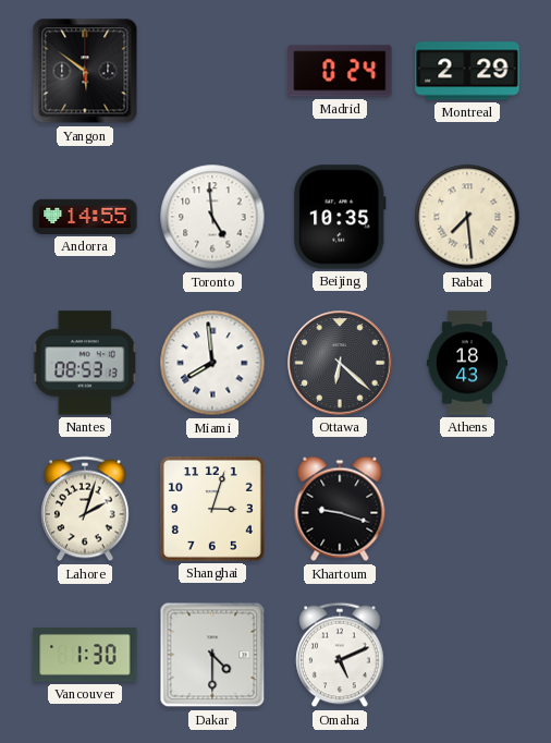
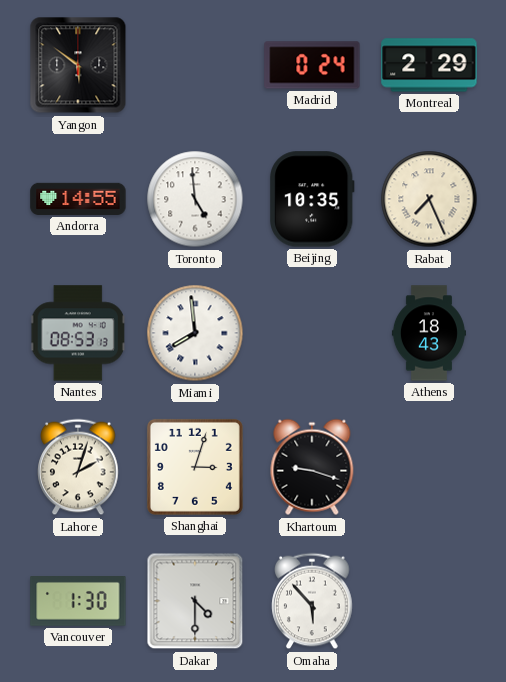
Rabat: 7:29 -> 7:26 (429, 199)
Ottawa: 6:22 -> none (340, 363)
Omaha: 5:11 -> 5:53 (312, 601)
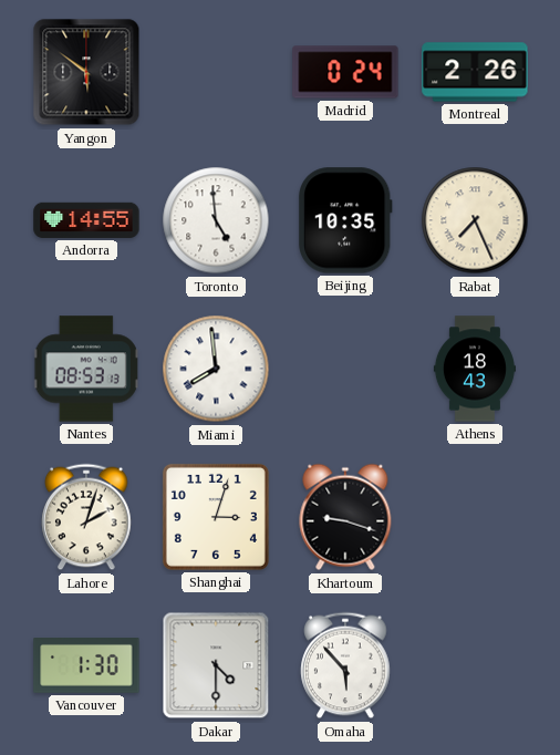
Montreal: 2:29 -> 2:26 (475, 72)
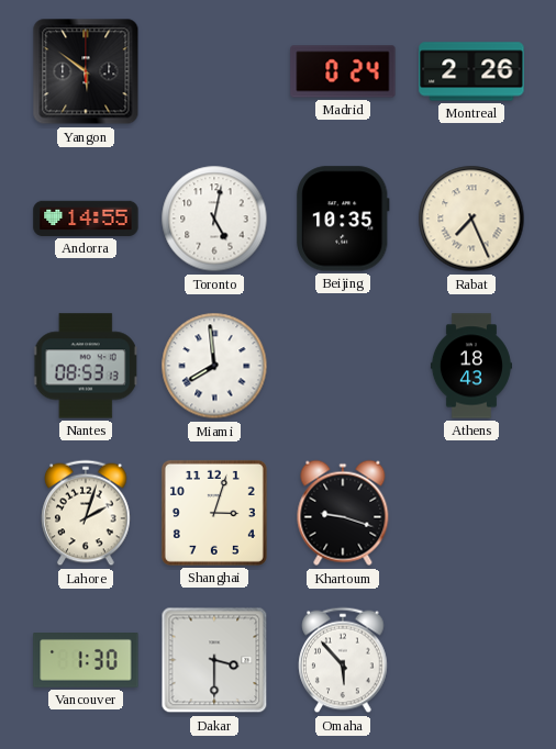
Toronto: 4:59 -> 5:02 (214, 219)
Dakar: 4:30 -> 3:30 (214, 660)
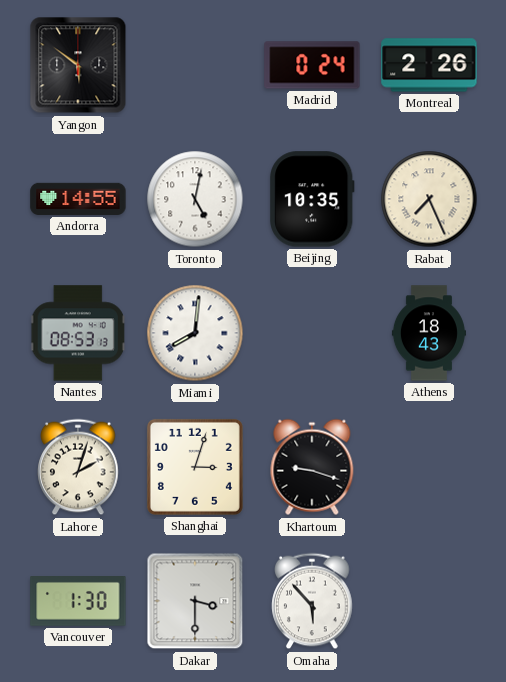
Miami: 7:59 -> 8:01 (195, 333)
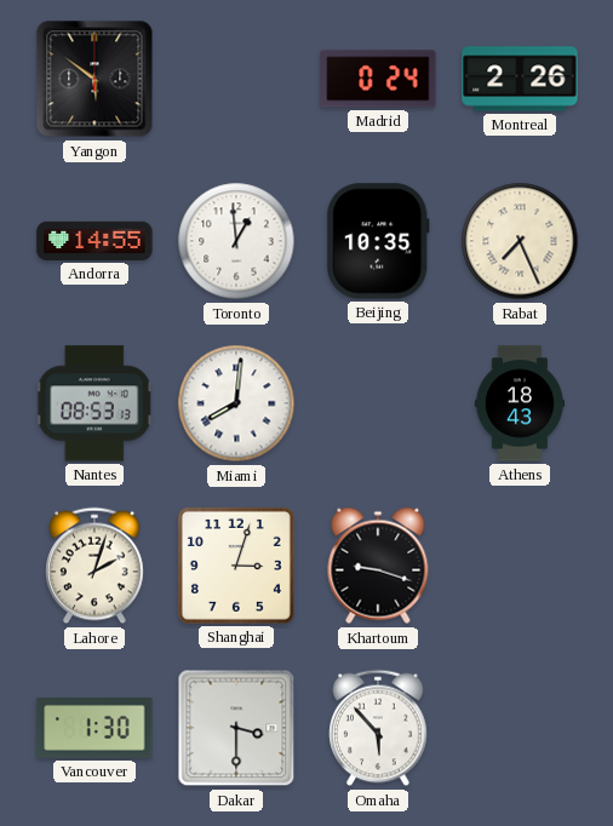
Toronto: 5:02 -> 12:59 (236, 241)
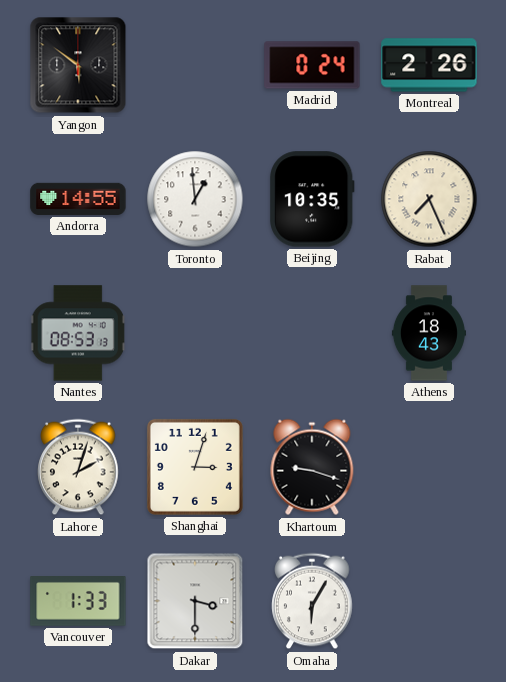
Miami: 8:01 -> none (236, 403)
Vancouver: 1:30 -> 1:33 (78, 602)
Omaha: 5:53 -> 6:05 (312, 601)
